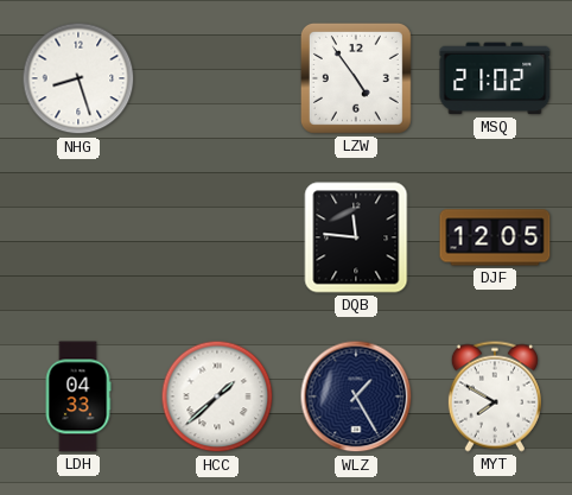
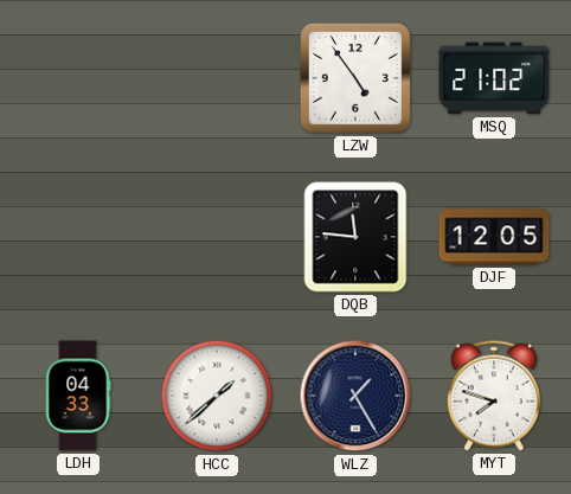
NHG: 8:27 -> none (78, 78)
MYT: 7:50 -> 7:48 (494, 396)
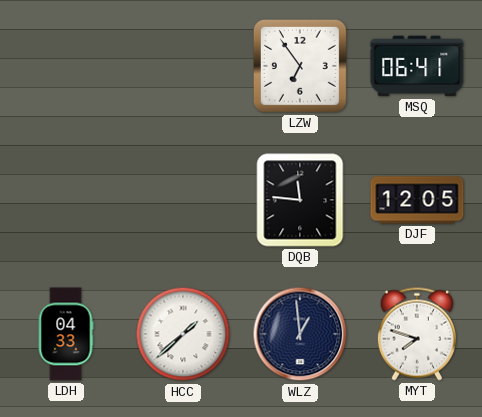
LZW: 4:54 -> 6:54 (300, 66)
MSQ: 21:02 -> 06:41 (417, 66)
WLZ: 1:25 -> 12:59 (300, 334)
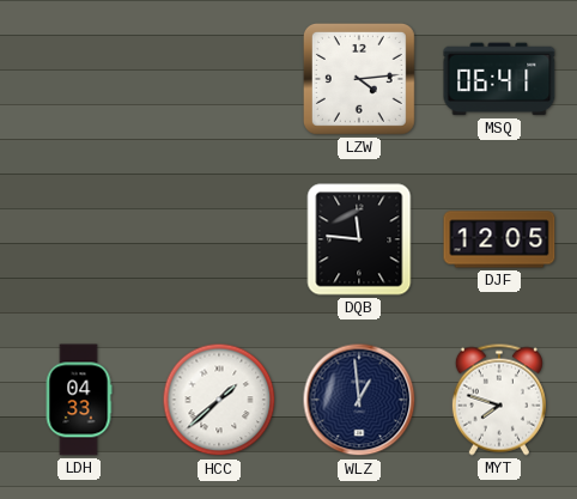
LZW: 6:54 -> 4:14 (359, 79)
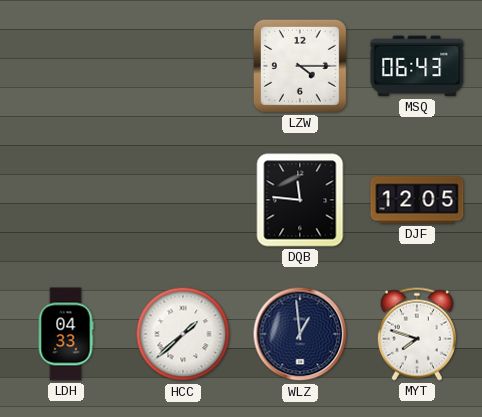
LZW: 4:14 -> 4:15 (300, 66)
MSQ: 06:41 -> 06:43 (417, 66)
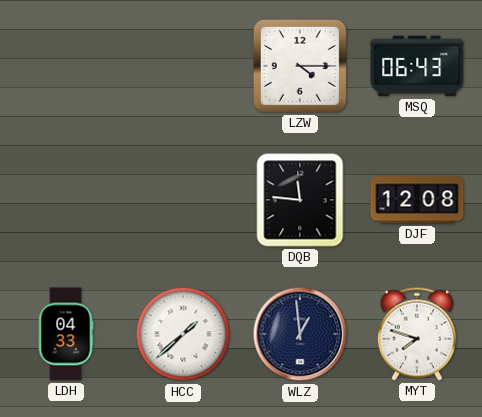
DJF: 12:05 -> 12:08 (417, 200)
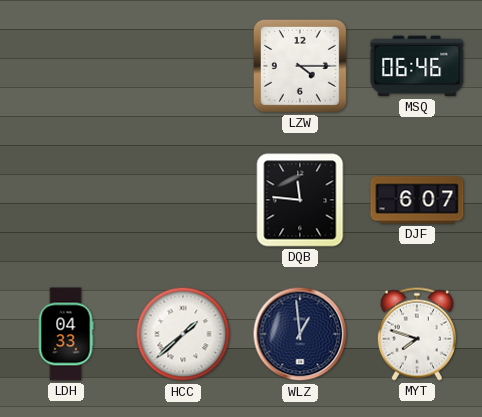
MSQ: 06:43 -> 06:46 (417, 66)
DJF: 12:08 -> 6:07 (417, 200)
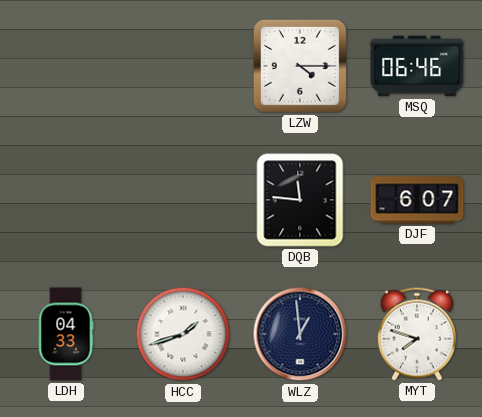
HCC: 1:38 -> 1:42 (183, 334)
